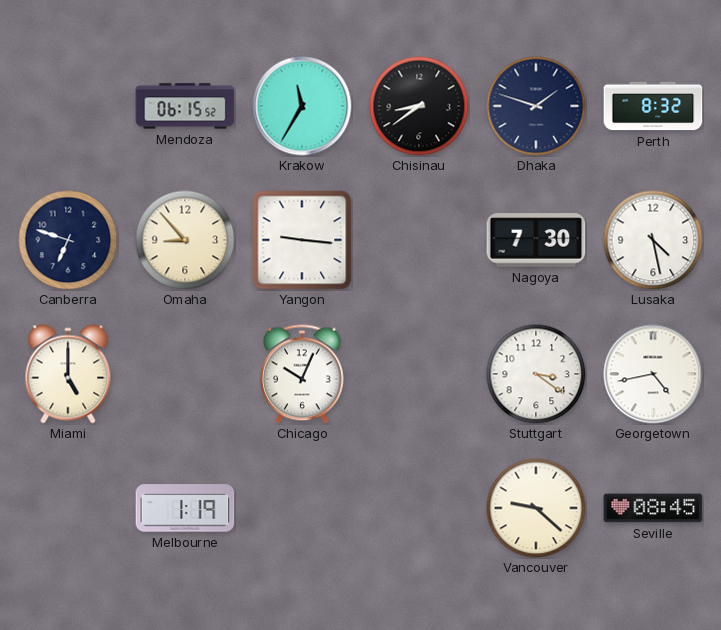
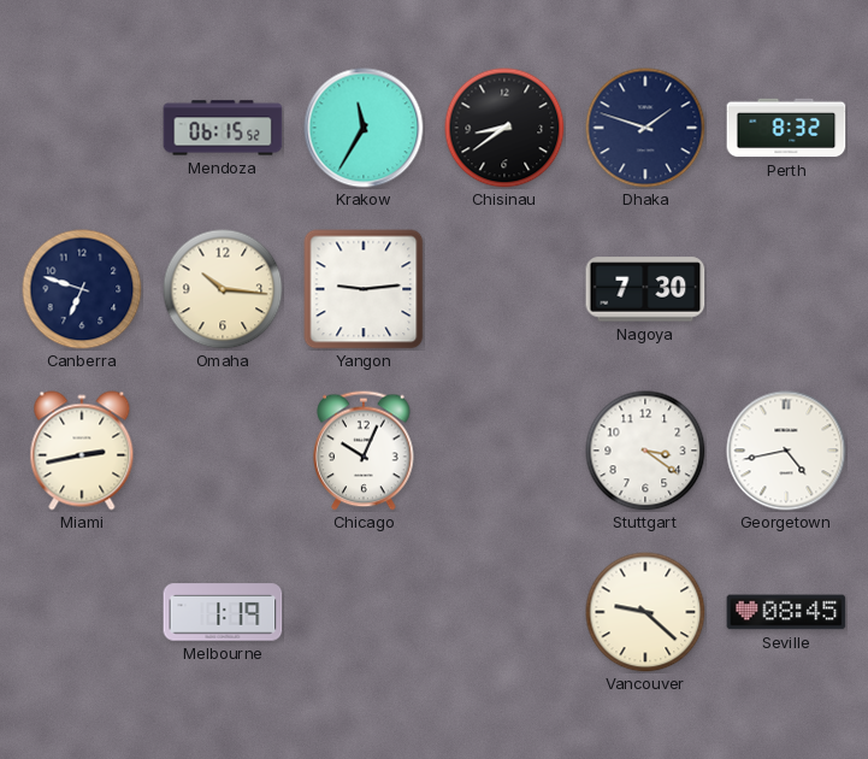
Omaha: 8:53 -> 10:16 (223, 289)
Yangon: 9:16 -> 9:14 (364, 289)
Lusaka: 4:28 -> none (653, 240)
Miami: 5:00 -> 2:43 (82, 451)
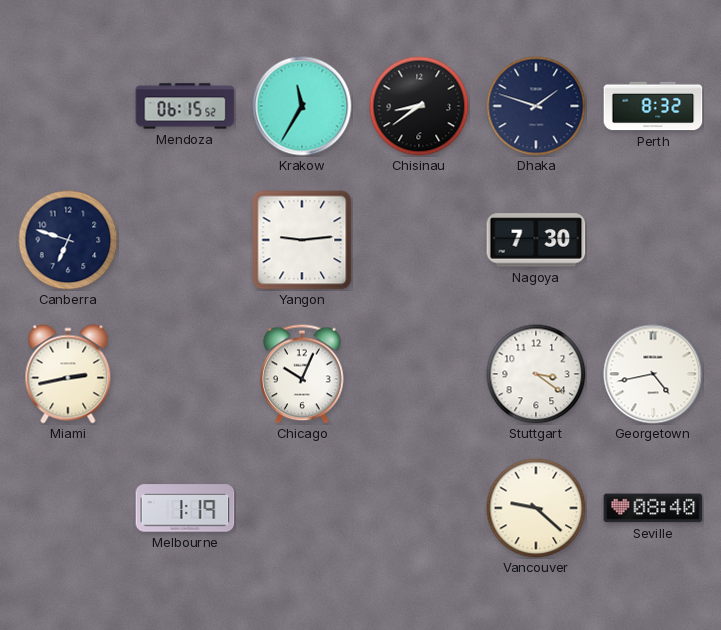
Omaha: 10:16 -> none (223, 289)
Seville: 08:45 -> 08:40 (653, 508)
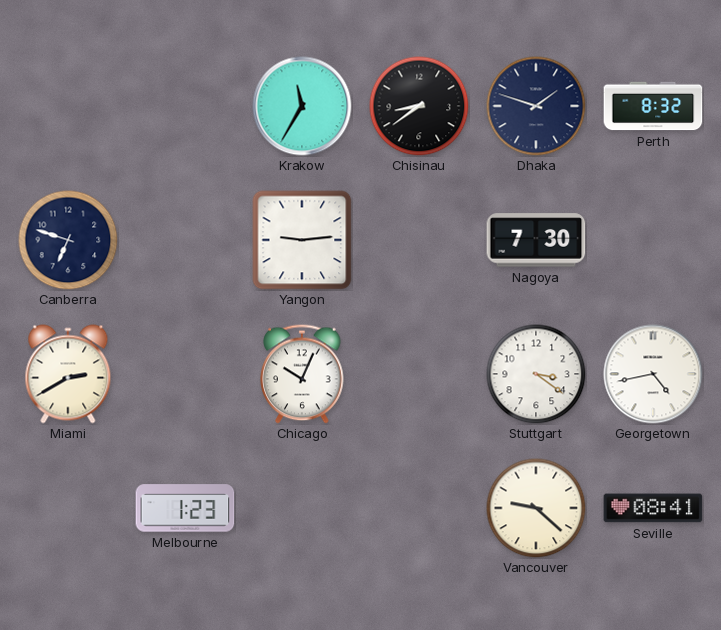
Mendoza: 06:15 -> none (185, 106)
Miami: 2:43 -> 2:40 (68, 374)
Melbourne: 1:19 -> 1:23 (185, 508)
Seville: 08:40 -> 08:41 (653, 508)
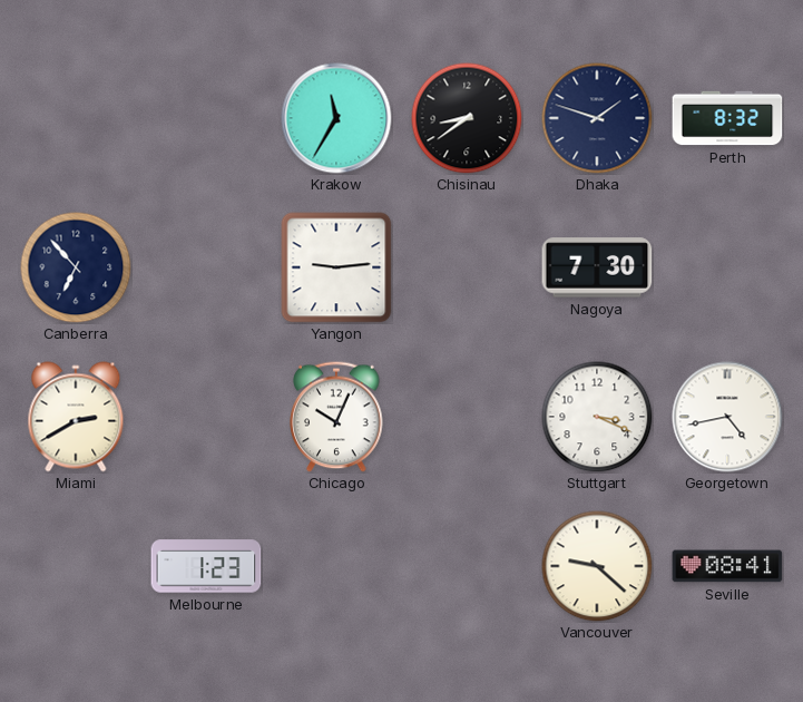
Canberra: 6:48 -> 6:53 (76, 267)
Stuttgart: 3:21 -> 3:19 (597, 417)
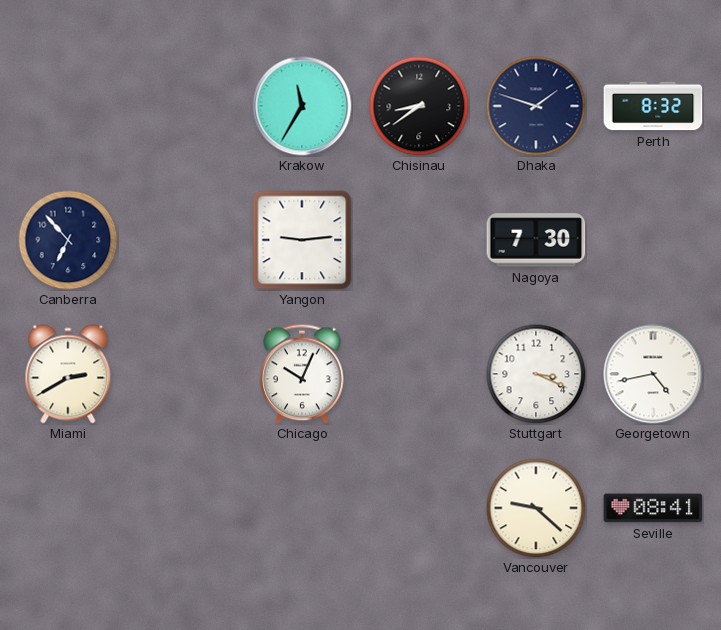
Melbourne: 1:23 -> none (206, 566)
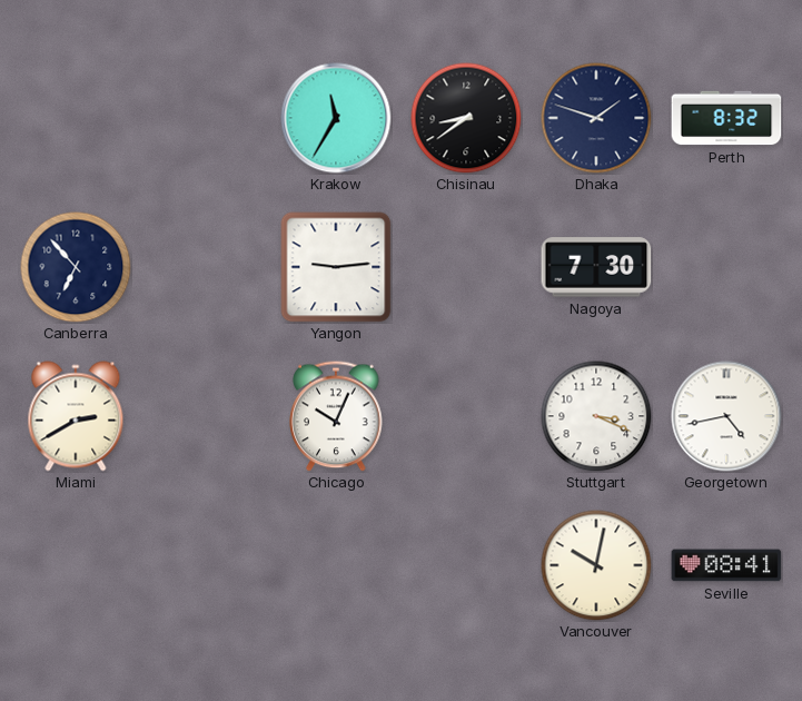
Vancouver: 9:22 -> 10:02 (596, 565)
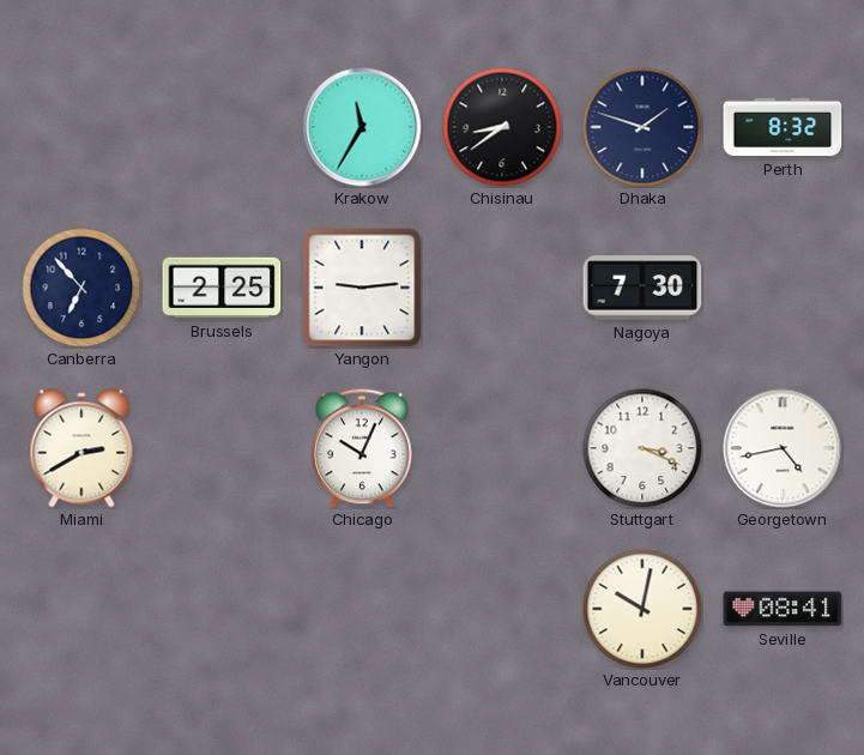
Brussels: none -> 2:25 (222, 288)
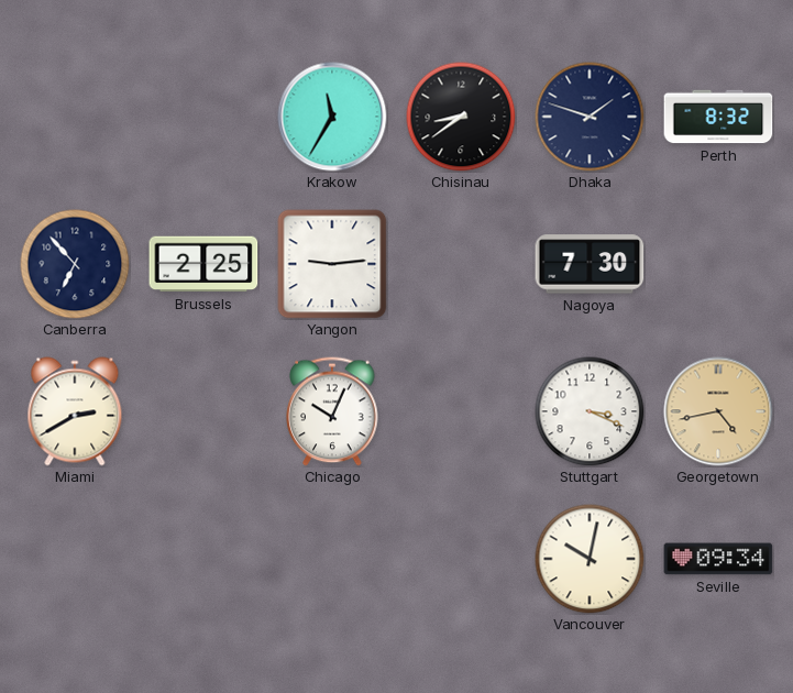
Georgetown dial: white -> champagne (718, 411)
Seville: 08:41 -> 09:34 (718, 559)
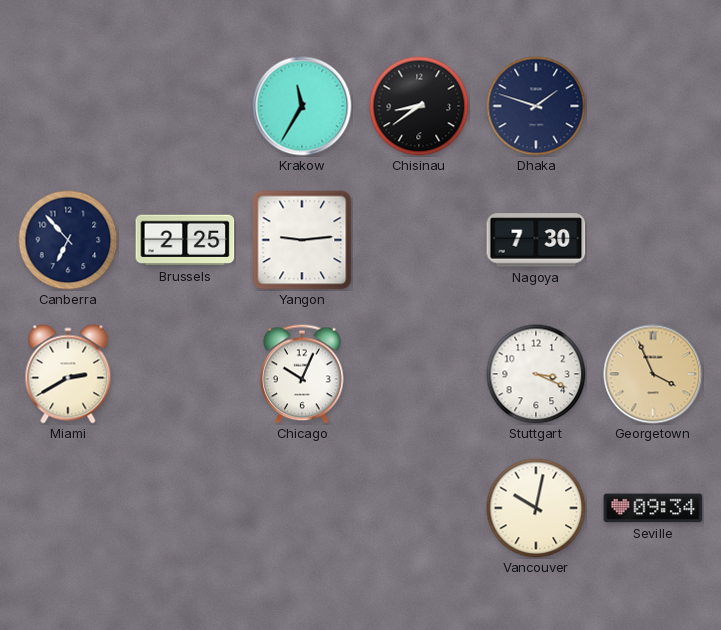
Perth: 8:32 -> none (718, 117)
Georgetown: 4:43 -> 3:56 (653, 374)
